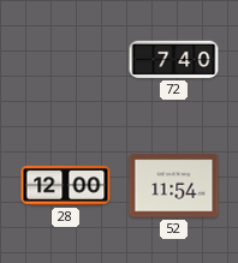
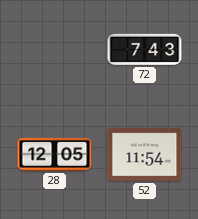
72: 7:40 -> 7:43 (145, 49)
28: 12:00 -> 12:05 (55, 155)
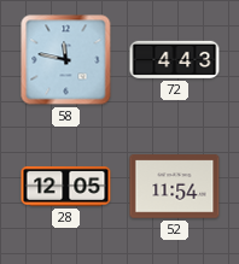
58: none -> 11:47 (66, 60)
72: 7:43 -> 4:43 (175, 59)
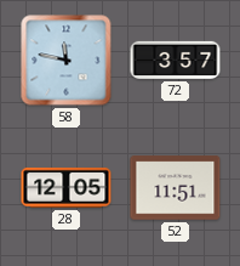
72: 4:43 -> 3:57 (176, 60)
52: 11:54 -> 11:51 (176, 188)
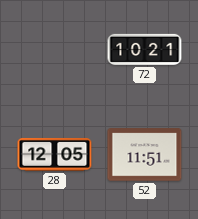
58: 11:47 -> none (67, 61)
72: 3:57 -> 10:21 (145, 49)
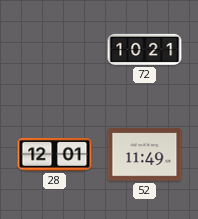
28: 12:05 -> 12:01 (55, 155)
52: 11:51 -> 11:49 (145, 155)
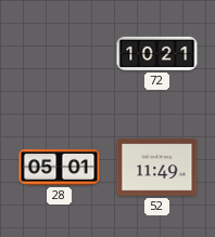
28: 12:01 -> 05:01 (60, 168)
